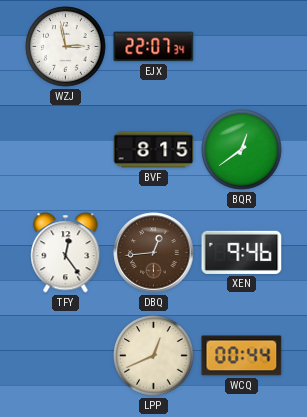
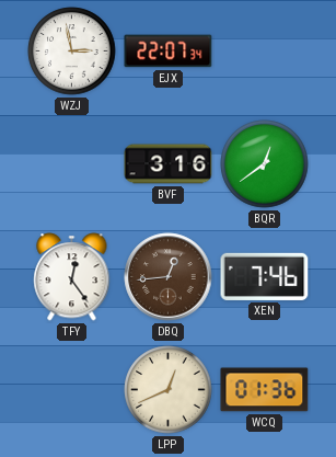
BVF: 8:15 -> 3:16 (169, 164)
XEN: 9:46 -> 7:46 (265, 276)
WCQ: 00:44 -> 01:36 (265, 390)
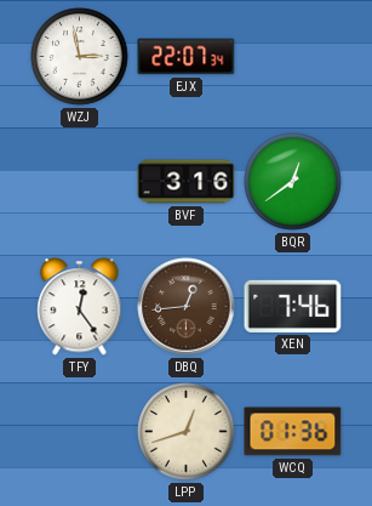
LPP: 12:41 -> 12:42 (187, 432)
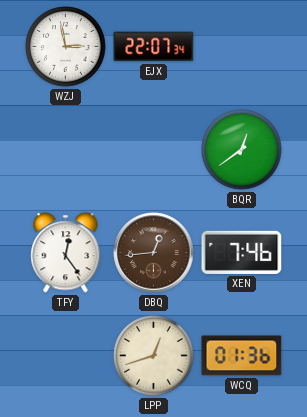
BVF: 3:16 -> none (187, 182)
